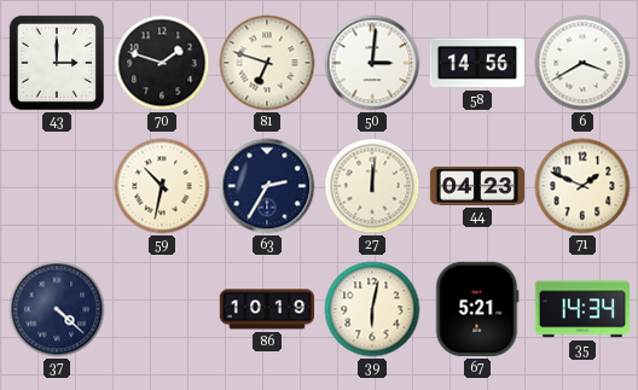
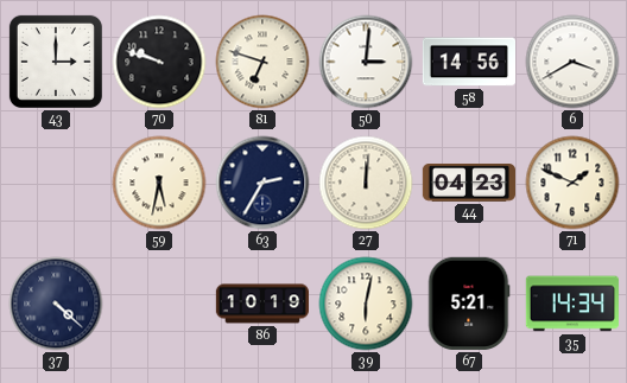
70: 1:48 -> 9:48 (159, 62)
59: 10:32 -> 5:32 (159, 183)
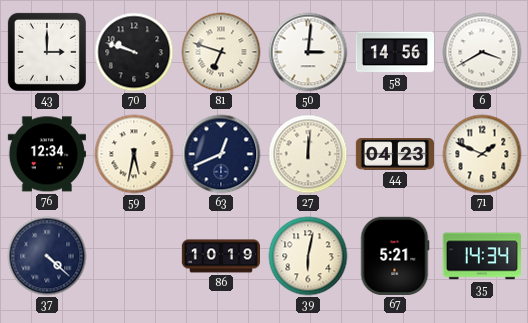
76: none -> 12:34 (47, 154)
63: 2:35 -> 12:41 (221, 154)
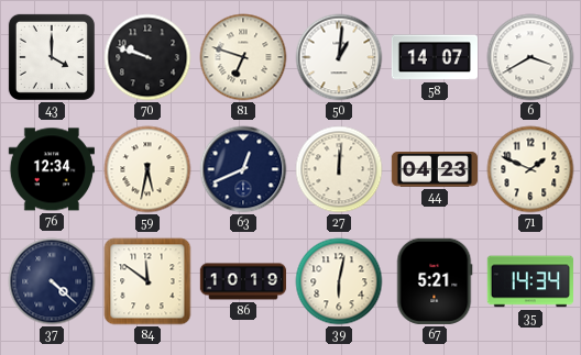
43: 3:00 -> 4:00 (52, 57)
50: 3:01 -> 1:01 (339, 57)
58: 14:56 -> 14:07 (434, 57)
84: none -> 11:51 (147, 281)
